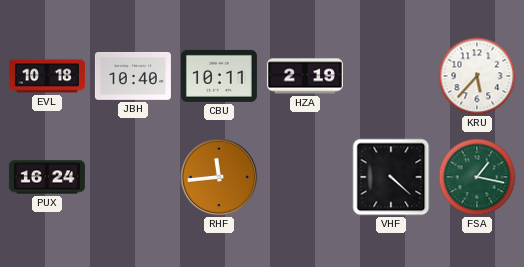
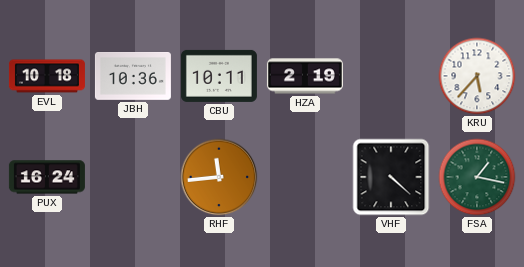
JBH: 10:40 -> 10:36 (133, 77)
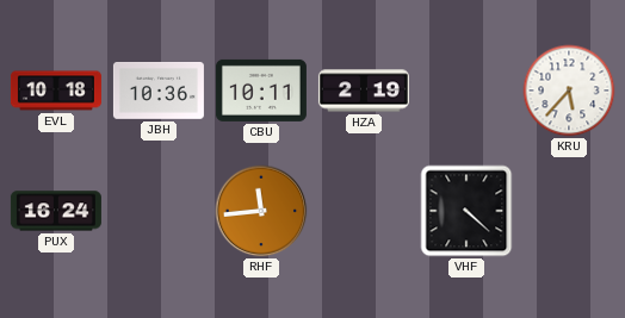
FSA: 1:17 -> none (477, 177)
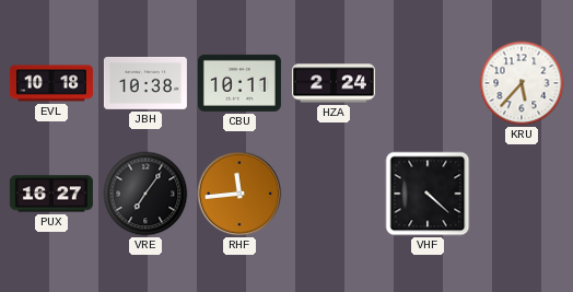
JBH: 10:36 -> 10:38 (145, 84)
HZA: 2:19 -> 2:24 (334, 83)
PUX: 16:24 -> 16:27 (51, 194)
VRE: none -> 7:06 (145, 194)
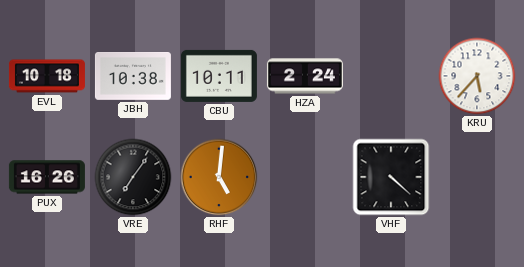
PUX: 16:27 -> 16:26 (47, 177)
RHF: 11:44 -> 5:01 (219, 177)
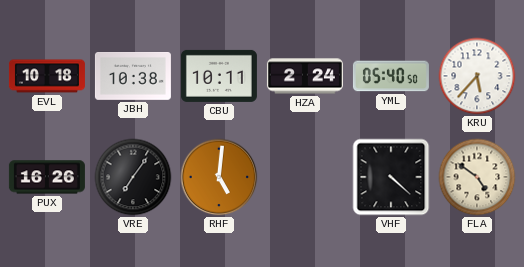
YML: none -> 05:40 (391, 76)
FLA: none -> 4:51 (477, 177)
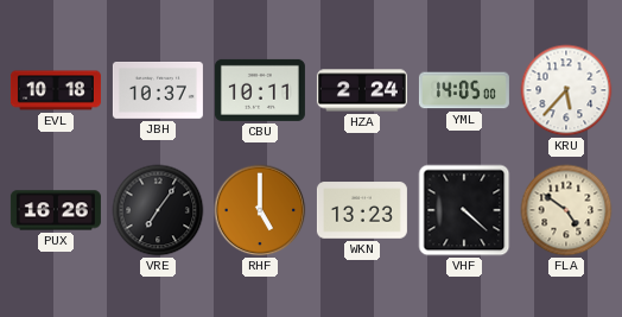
JBH: 10:38 -> 10:37 (158, 91)
YML: 05:40 -> 14:05 (464, 90)
RHF: 5:01 -> 5:00 (260, 210)
WKN: none -> 13:23 (362, 210)
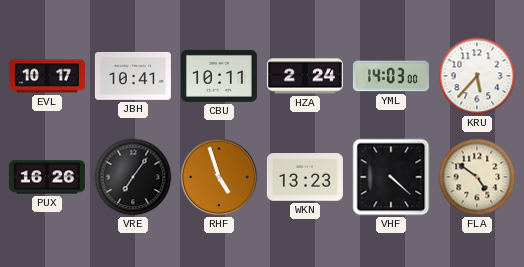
EVL: 10:18 -> 10:17 (47, 76)
JBH: 10:37 -> 10:41 (133, 77)
YML: 14:05 -> 14:03 (391, 76)
RHF: 5:00 -> 4:57 (219, 177)
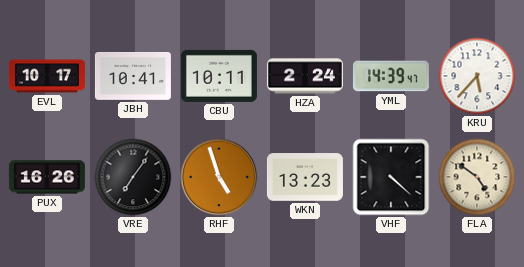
YML: 14:03 -> 14:39 (391, 76)
